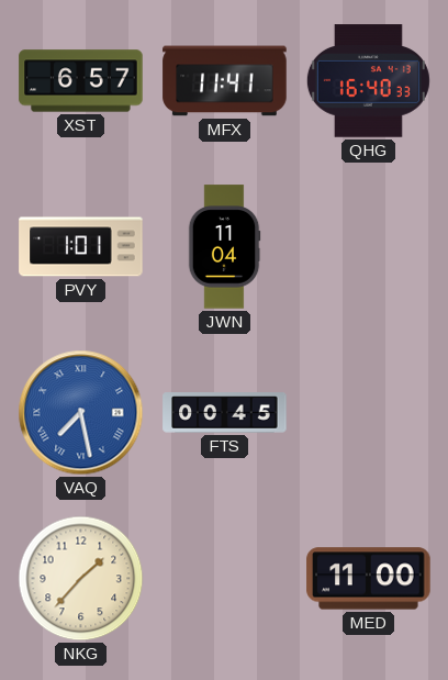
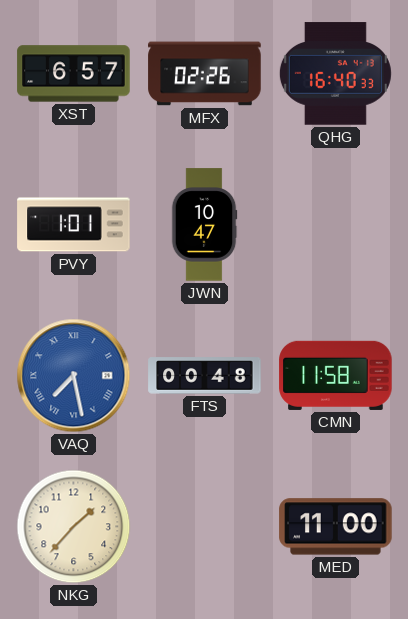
MFX: 11:41 -> 02:26 (205, 74)
JWN: 11:04 -> 10:47 (204, 225)
FTS: 00:45 -> 00:48 (205, 376)
CMN: none -> 11:58 (336, 375)
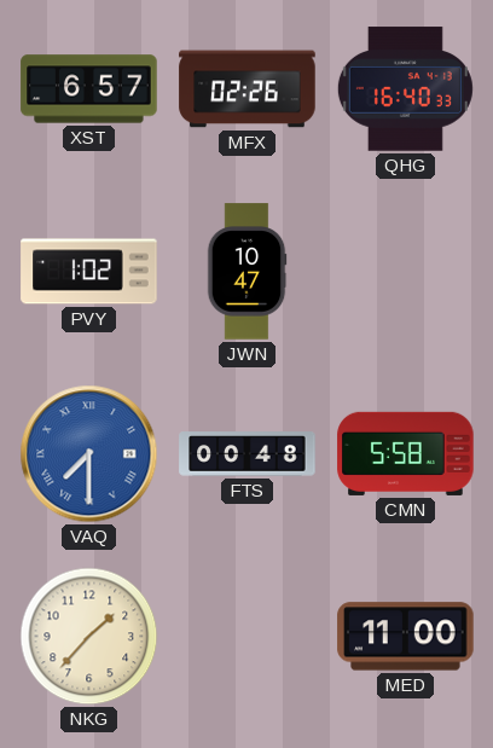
PVY: 1:01 -> 1:02 (89, 272)
VAQ: 7:28 -> 7:30 (89, 454)
CMN: 11:58 -> 5:58 (406, 453)
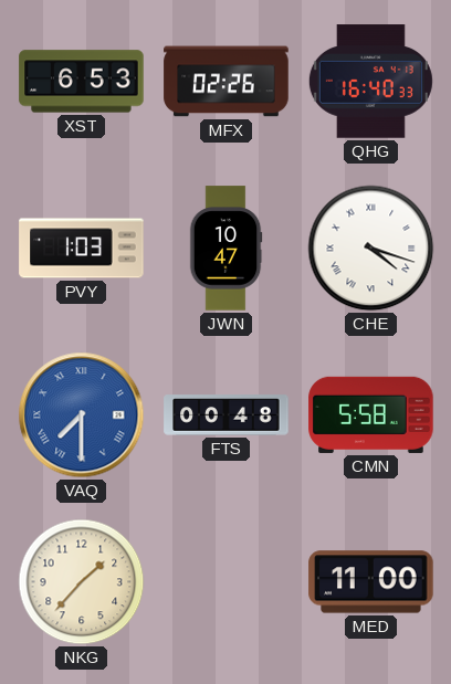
XST: 6:57 -> 6:53 (82, 82)
PVY: 1:02 -> 1:03 (82, 249)
CHE: none -> 4:18 (371, 249)
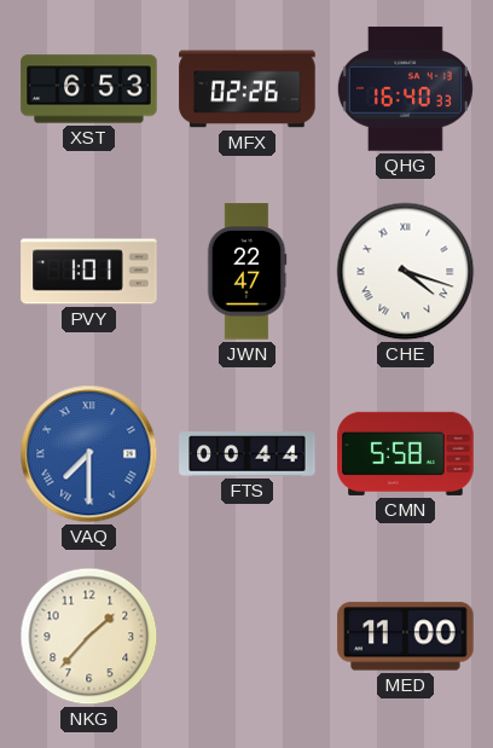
PVY: 1:03 -> 1:01 (89, 272)
JWN: 10:47 -> 22:47 (246, 272)
FTS: 00:48 -> 00:44 (248, 454)
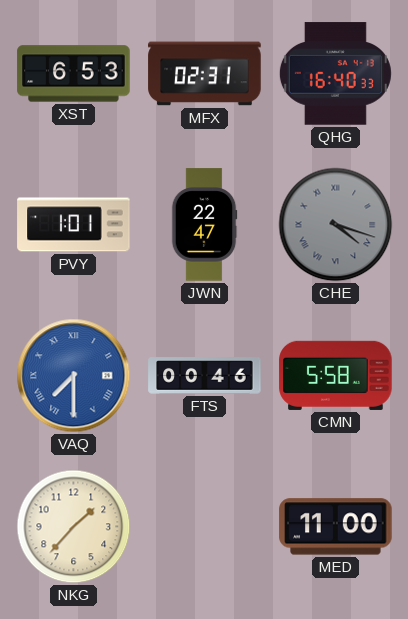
MFX: 02:26 -> 02:31 (205, 74)
CHE dial: white -> grey (336, 225)
FTS: 00:44 -> 00:46 (205, 376)
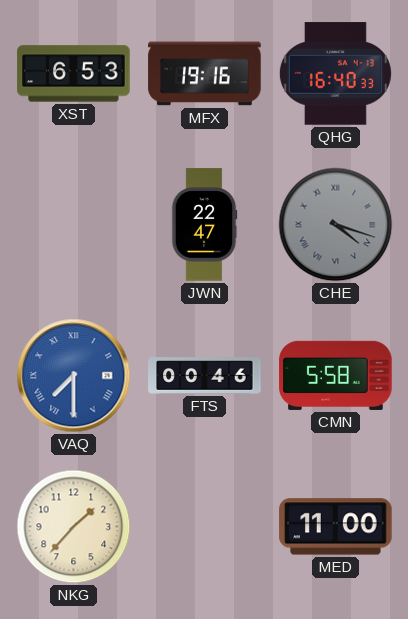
MFX: 02:31 -> 19:16 (205, 74)
PVY: 1:01 -> none (74, 225)
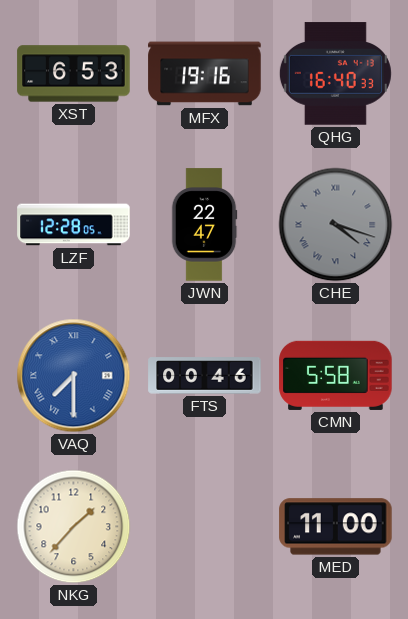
LZF: none -> 12:28 (74, 225)
